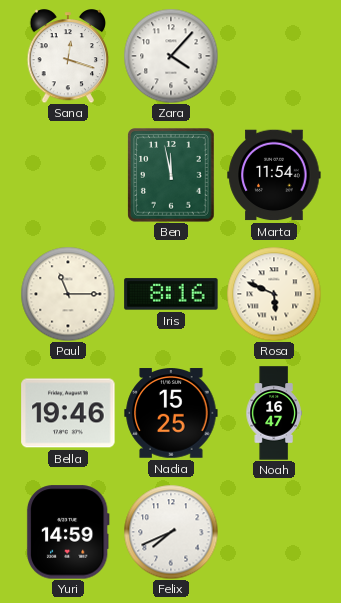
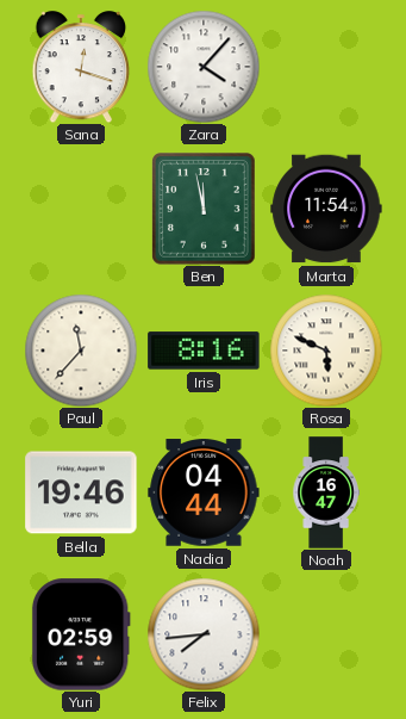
Paul: 11:15 -> 11:37 (81, 351)
Nadia: 15:25 -> 04:44 (204, 492)
Yuri: 14:59 -> 02:59 (81, 634)
Felix: 7:41 -> 7:44 (204, 634)
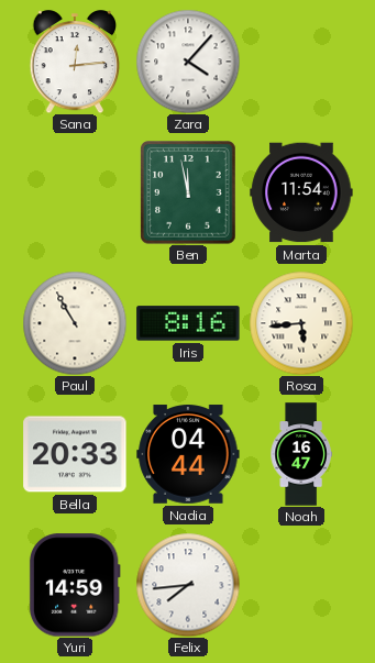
Sana: 12:18 -> 12:14 (75, 62)
Paul: 11:37 -> 10:55 (75, 323)
Rosa: 5:49 -> 5:44 (301, 323)
Bella: 19:46 -> 20:33 (75, 454)
Yuri: 02:59 -> 14:59 (75, 585)
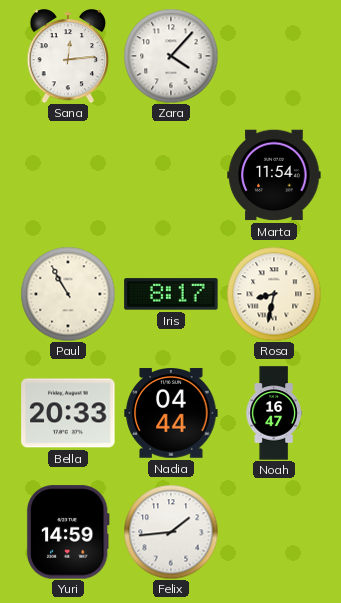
Ben: 11:58 -> none (188, 192)
Iris: 8:16 -> 8:17 (171, 294)
Rosa: 5:44 -> 8:32 (274, 294)
Felix: 7:44 -> 1:44 (171, 532)
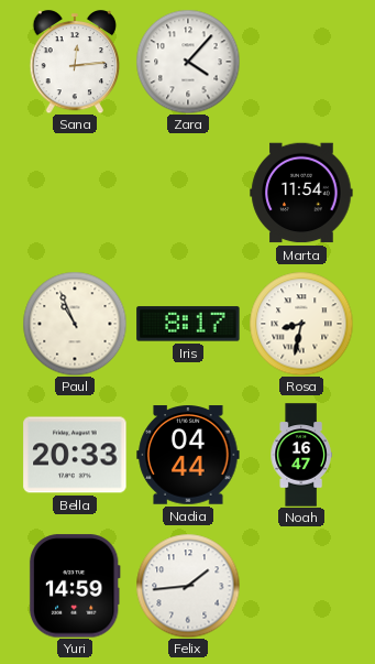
Paul: 10:55 -> 10:56 (75, 324)
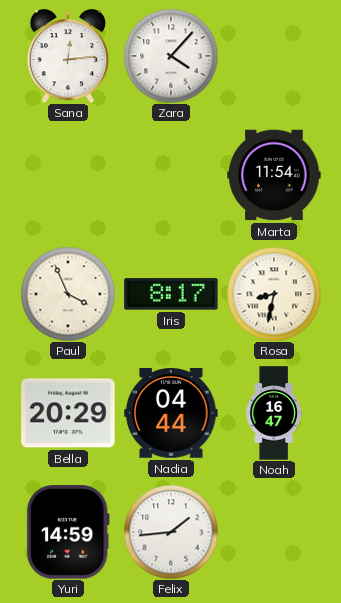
Paul: 10:56 -> 3:56 (68, 294)
Bella: 20:33 -> 20:29 (68, 413)
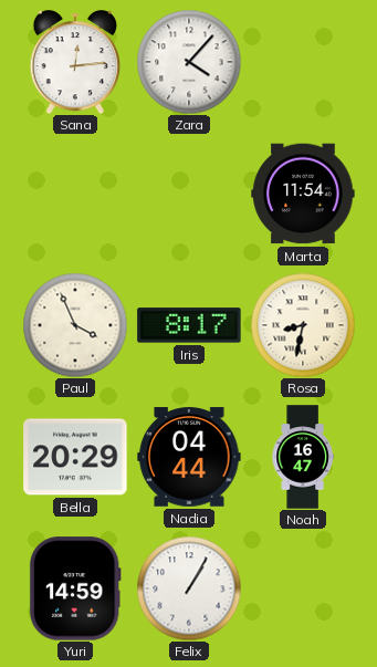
Felix: 1:44 -> 1:05 (189, 588)
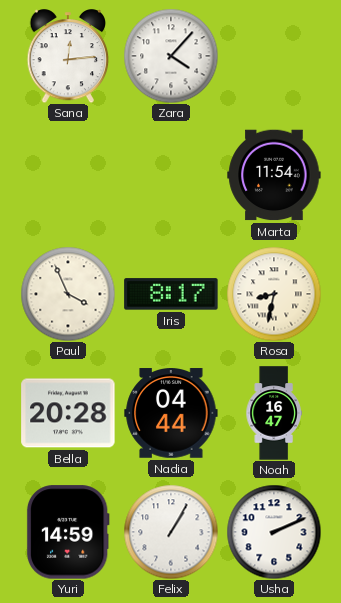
Bella: 20:29 -> 20:28 (68, 413)
Usha: none -> 2:11 (274, 532)
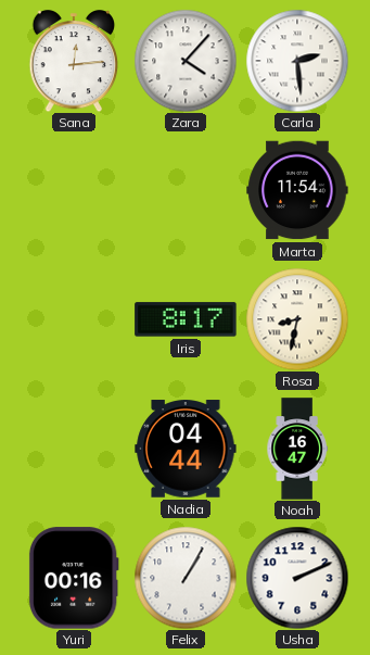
Carla: none -> 2:29 (297, 61)
Paul: 3:56 -> none (68, 294)
Bella: 20:28 -> none (68, 413)
Yuri: 14:59 -> 00:16 (74, 578)
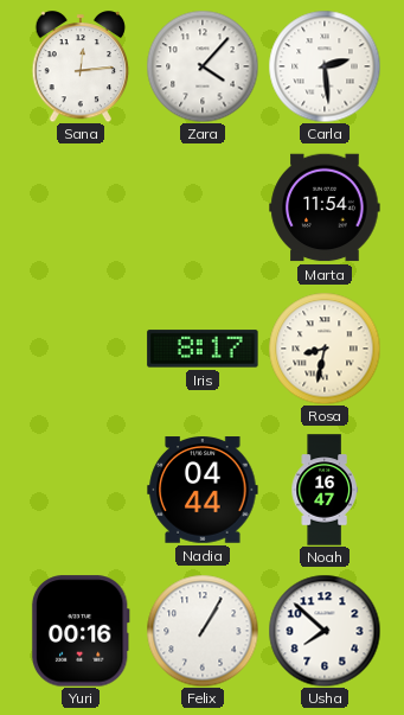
Usha: 2:11 -> 7:52 (325, 631)
